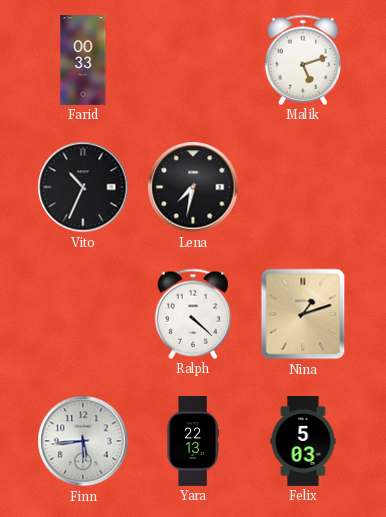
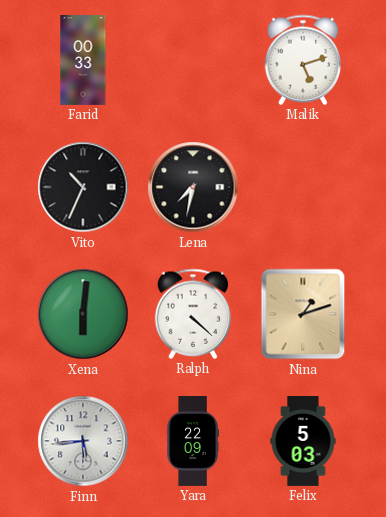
Xena: none -> 6:01 (83, 314)
Yara: 22:13 -> 22:09 (193, 442)
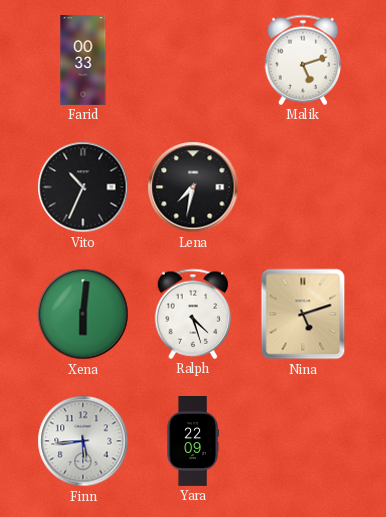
Ralph: 4:22 -> 4:27 (193, 314)
Nina: 1:12 -> 5:12 (303, 314)
Felix: 5:03 -> none (303, 442)
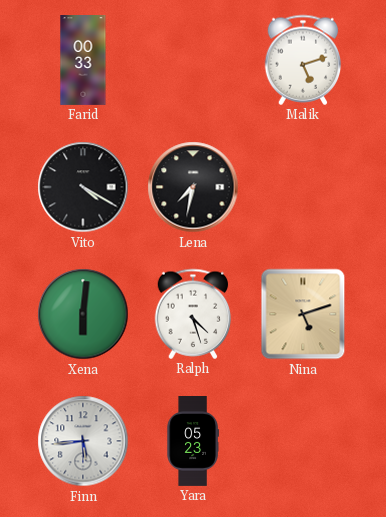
Vito: 10:34 -> 4:20 (83, 187)
Yara: 22:09 -> 05:23 (193, 442)
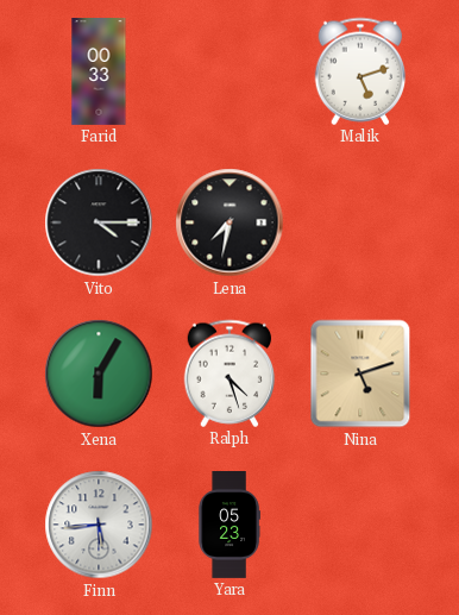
Vito: 4:20 -> 4:15 (99, 222)
Xena: 6:01 -> 6:05 (99, 374)
